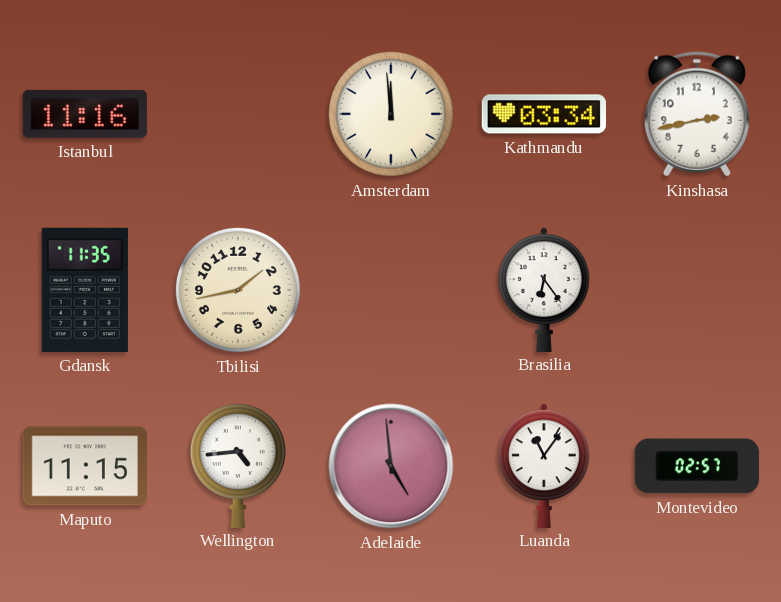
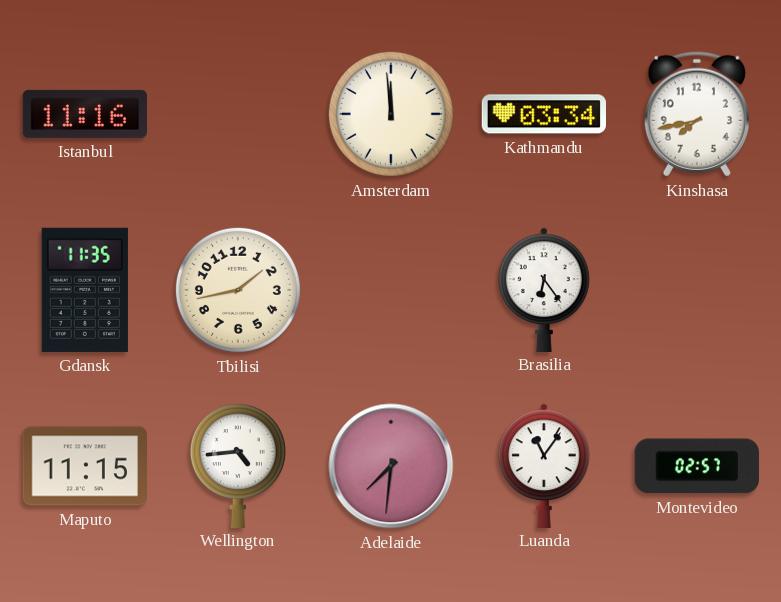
Kinshasa: 2:43 -> 7:43 (697, 114)
Adelaide: 4:59 -> 7:31 (391, 466)
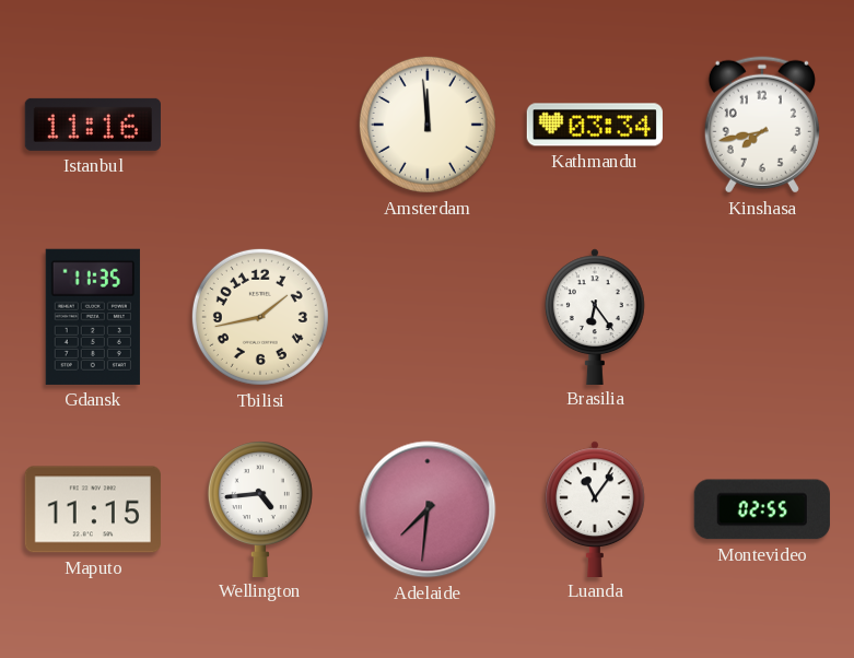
Montevideo: 02:57 -> 02:55 (762, 509)
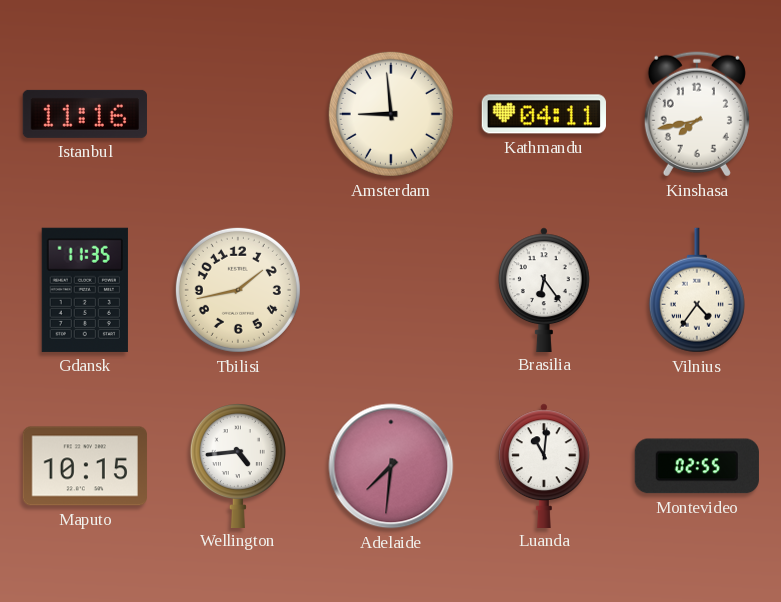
Amsterdam: 11:59 -> 8:59 (391, 114)
Kathmandu: 03:34 -> 04:11 (544, 114)
Vilnius: none -> 4:36 (697, 290)
Maputo: 11:15 -> 10:15 (84, 466)
Luanda: 11:06 -> 11:01 (545, 465)
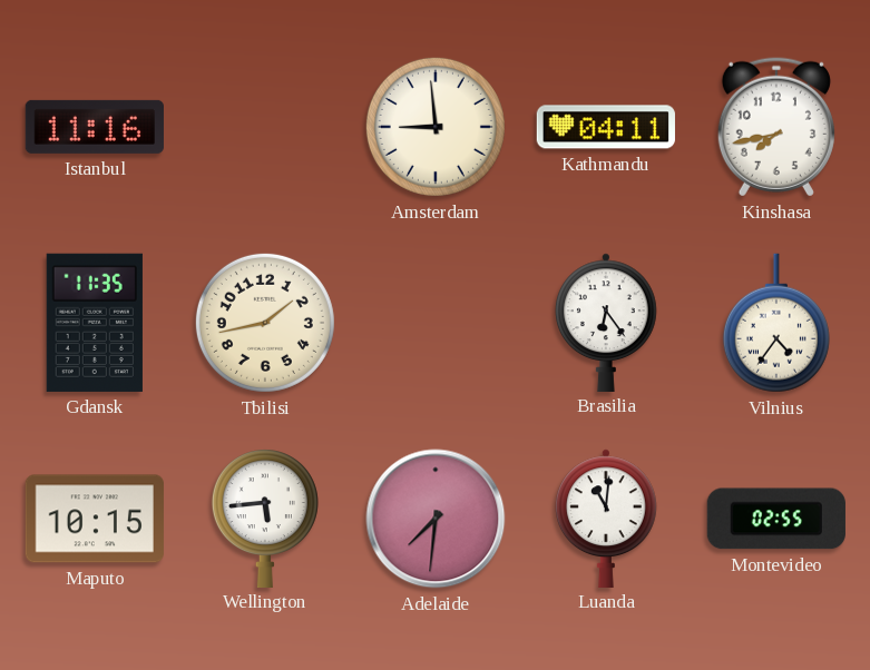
Wellington: 4:44 -> 5:44 (265, 518)
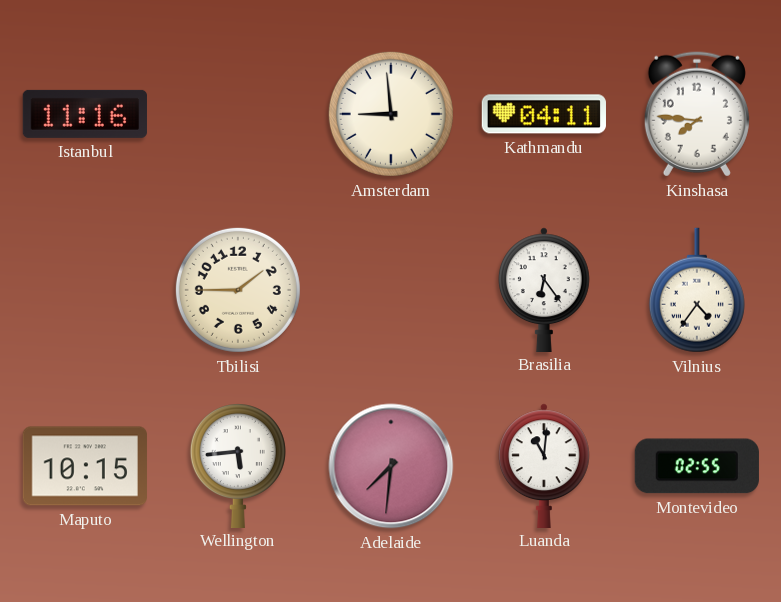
Kinshasa: 7:43 -> 7:46 (697, 114)
Gdansk: 11:35 -> none (95, 323)
Tbilisi: 1:43 -> 1:45 (238, 290)
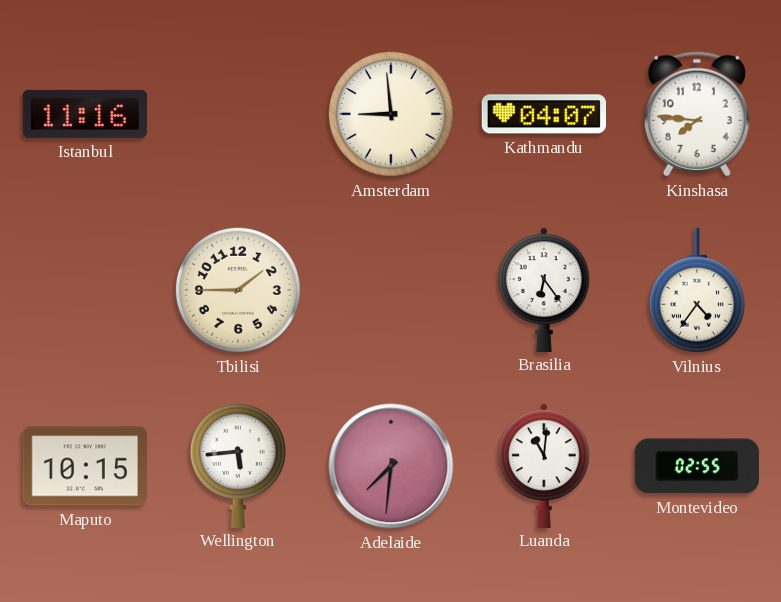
Kathmandu: 04:11 -> 04:07 (544, 114)
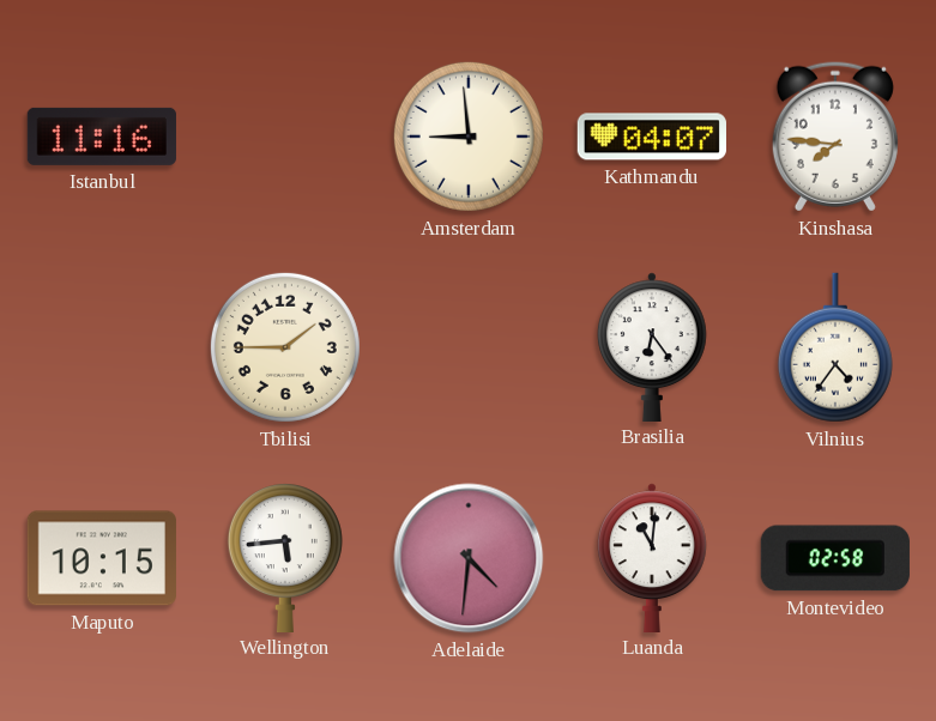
Adelaide: 7:31 -> 4:31 (469, 558)
Montevideo: 02:55 -> 02:58 (835, 558)
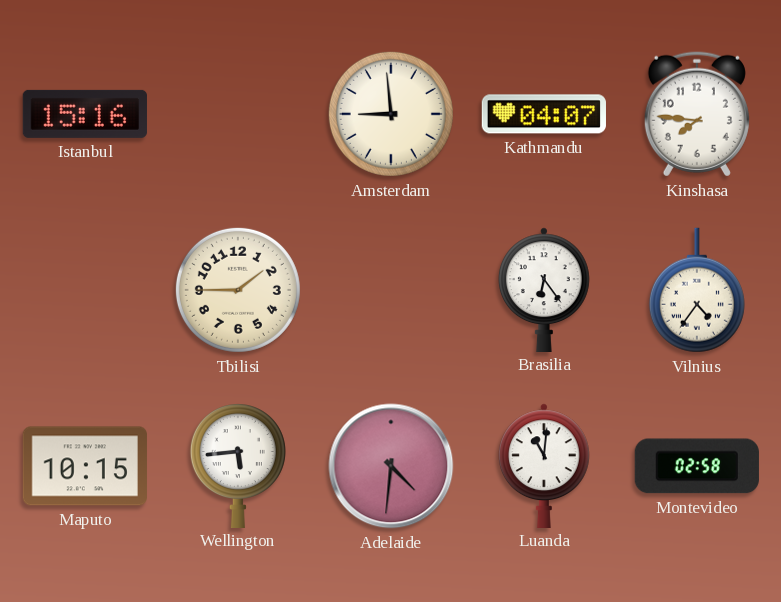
Istanbul: 11:16 -> 15:16 (85, 114)
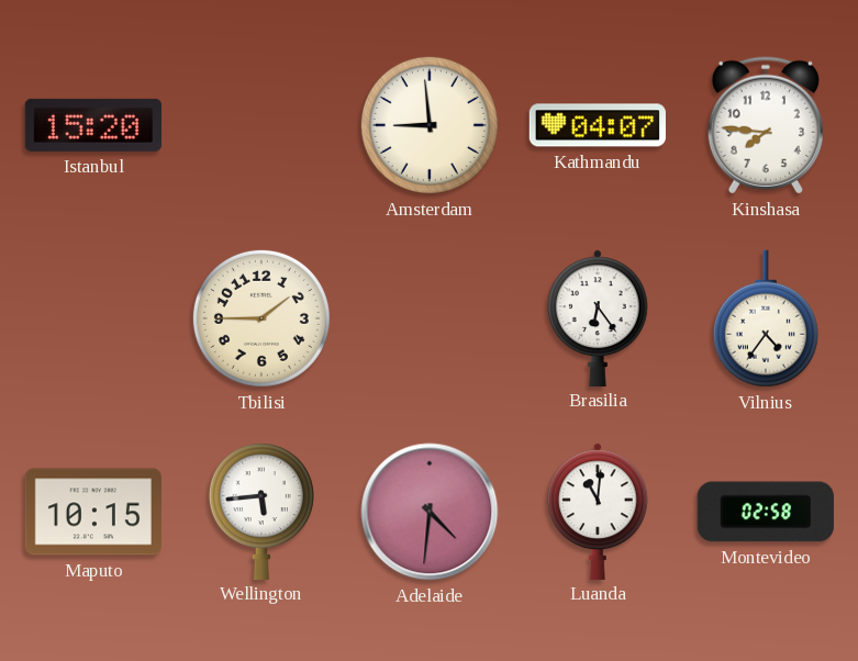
Istanbul: 15:16 -> 15:20 (93, 125)
